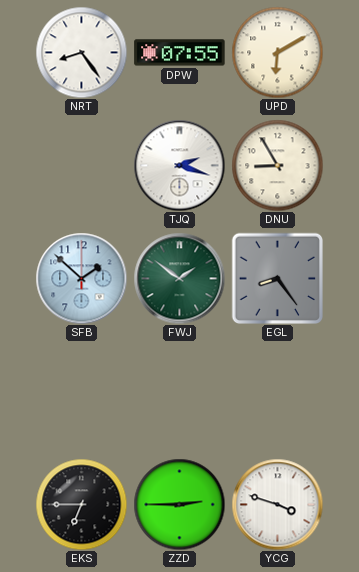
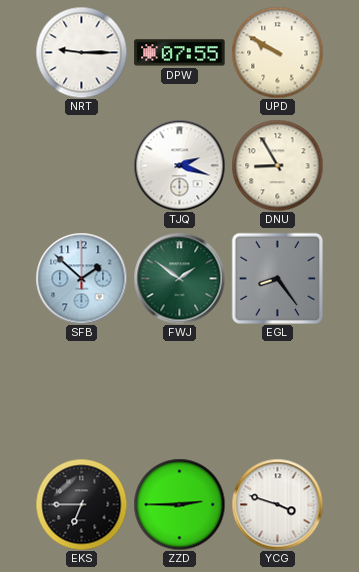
NRT: 8:24 -> 9:15 (81, 52)
UPD: 6:10 -> 9:50 (277, 52)
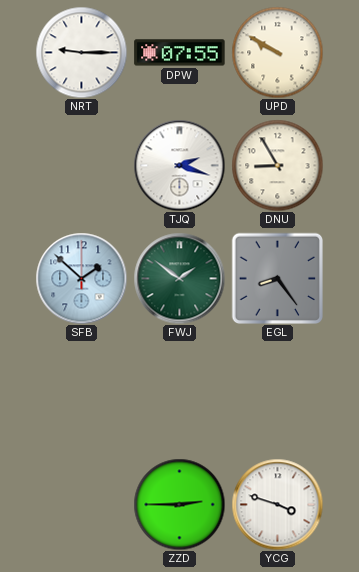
EKS: 6:45 -> none (81, 504)
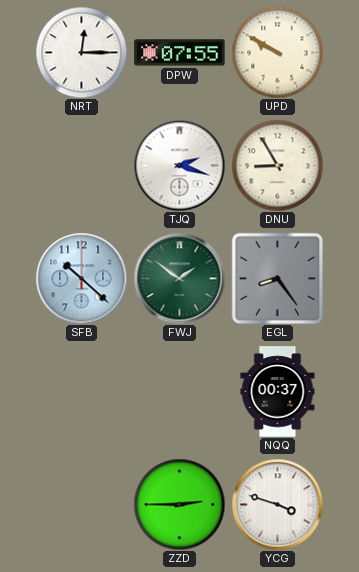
NRT: 9:15 -> 12:15 (81, 52)
SFB: 1:52 -> 10:22 (81, 278)
NQQ: none -> 00:37 (278, 392)
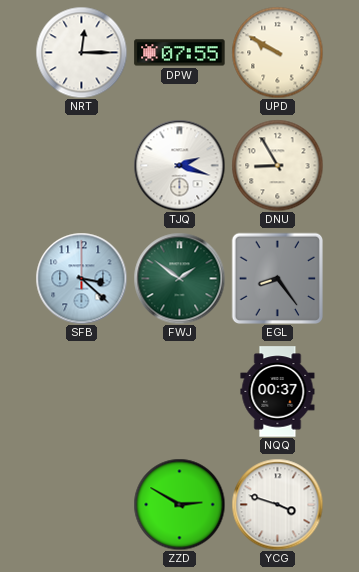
SFB: 10:22 -> 3:22 (81, 278)
ZZD: 2:45 -> 2:50 (179, 504)
